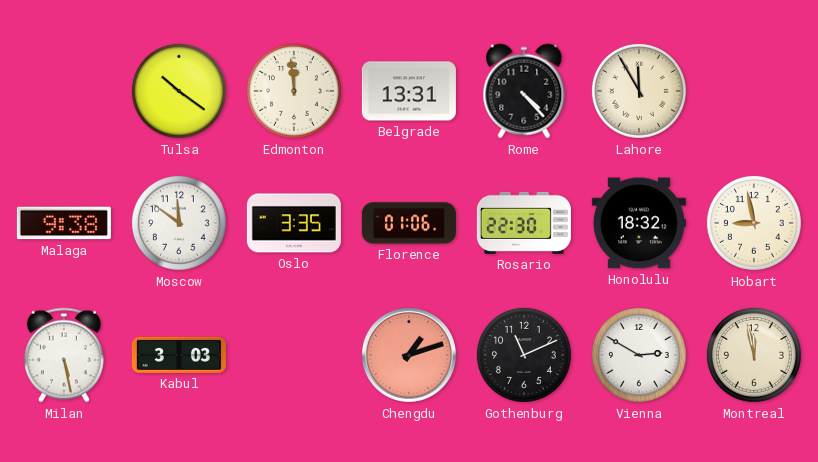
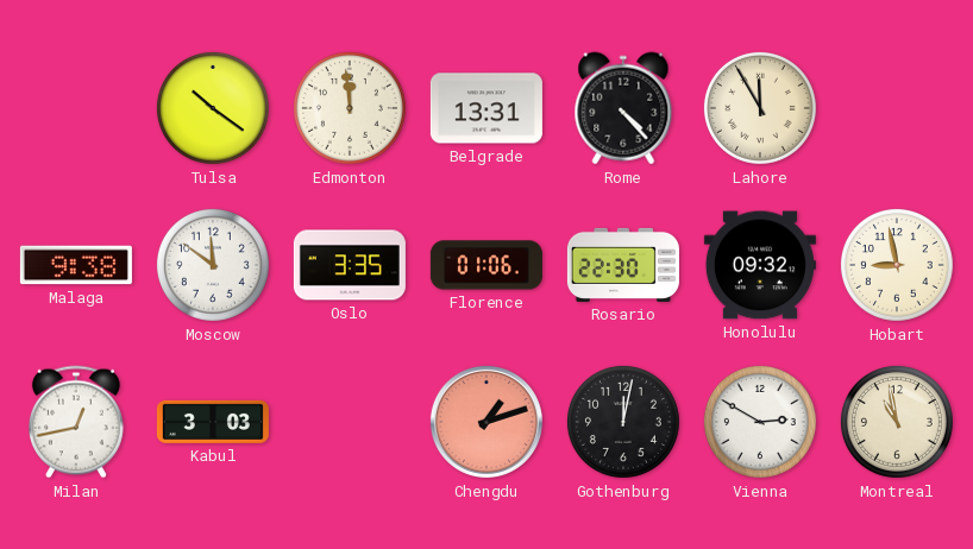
Honolulu: 18:32 -> 09:32 (760, 265)
Milan: 5:28 -> 12:43 (76, 422)
Gothenburg: 11:11 -> 12:02 (623, 422)
Montreal: 11:58 -> 10:58 (897, 422)
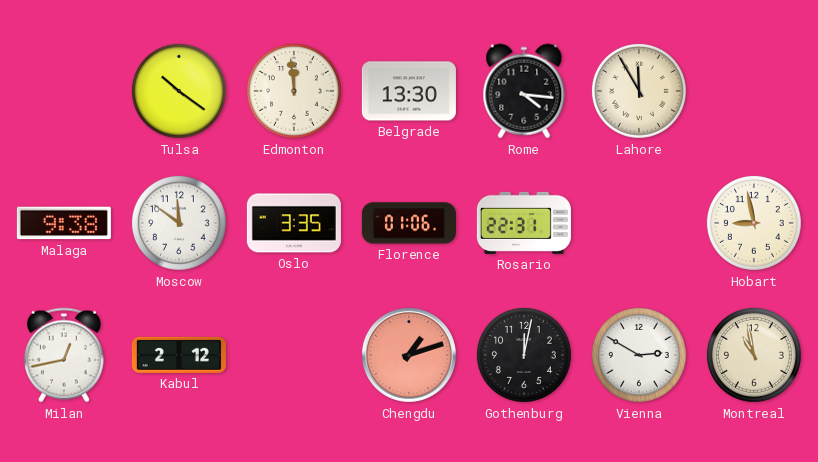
Belgrade: 13:31 -> 13:30 (409, 91)
Rome: 4:23 -> 4:16 (524, 91)
Rosario: 22:30 -> 22:31 (524, 223)
Honolulu: 09:32 -> none (760, 265)
Kabul: 3:03 -> 2:12 (179, 355)
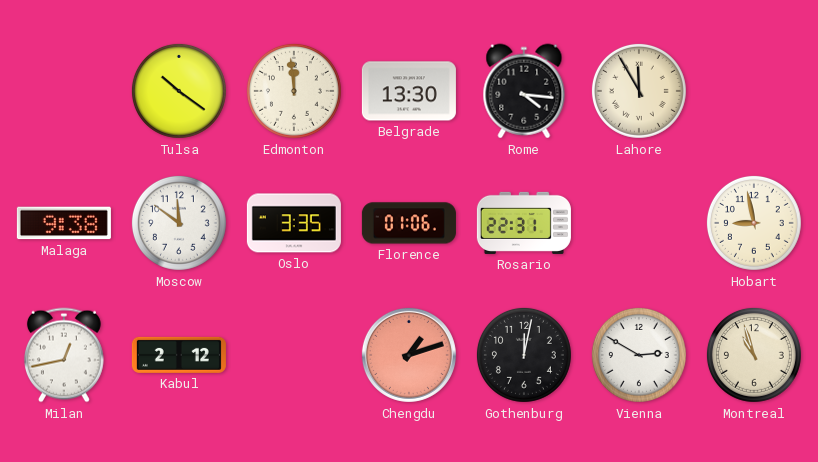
Montreal: 10:58 -> 10:57 (754, 355)
